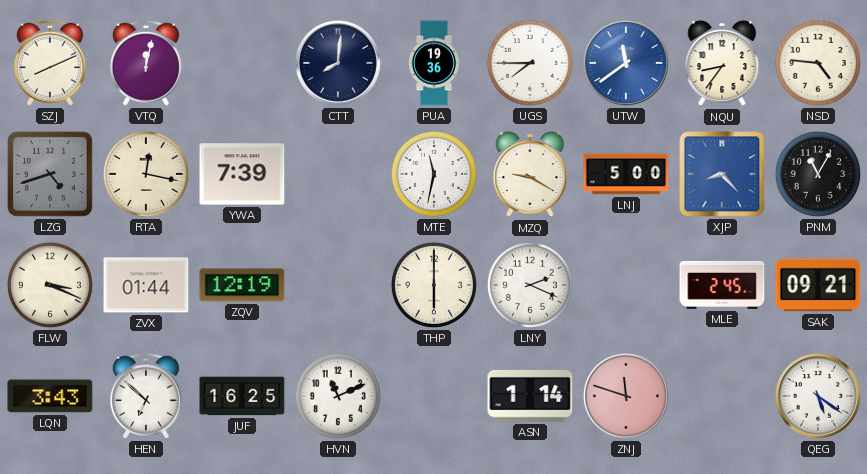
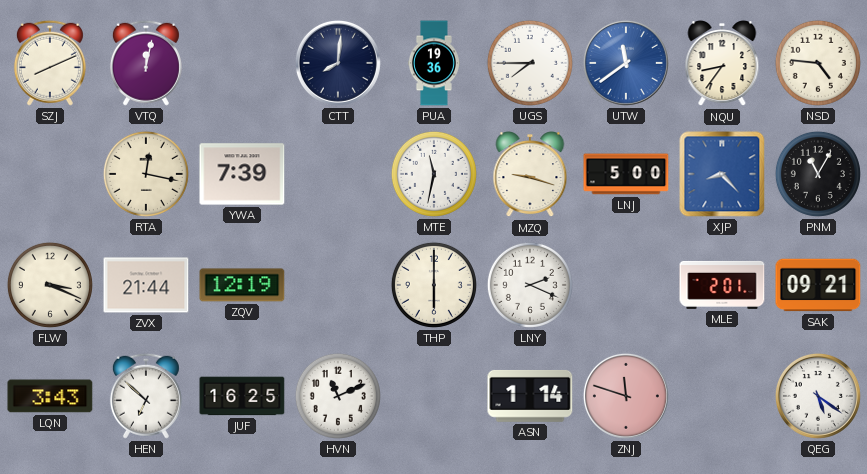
LZG: 4:42 -> none (50, 174)
MZQ: 9:20 -> 9:18 (530, 175)
ZVX: 01:44 -> 21:44 (146, 285)
MLE: 2:45 -> 2:01 (722, 285)
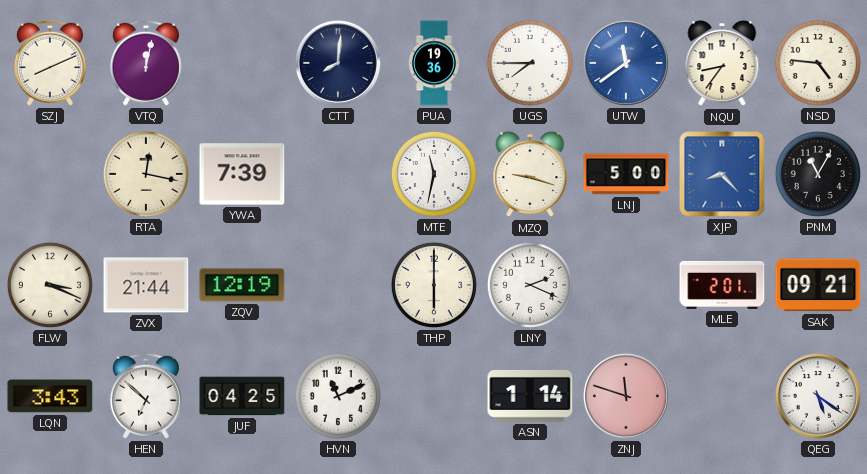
JUF: 16:25 -> 04:25 (242, 396)
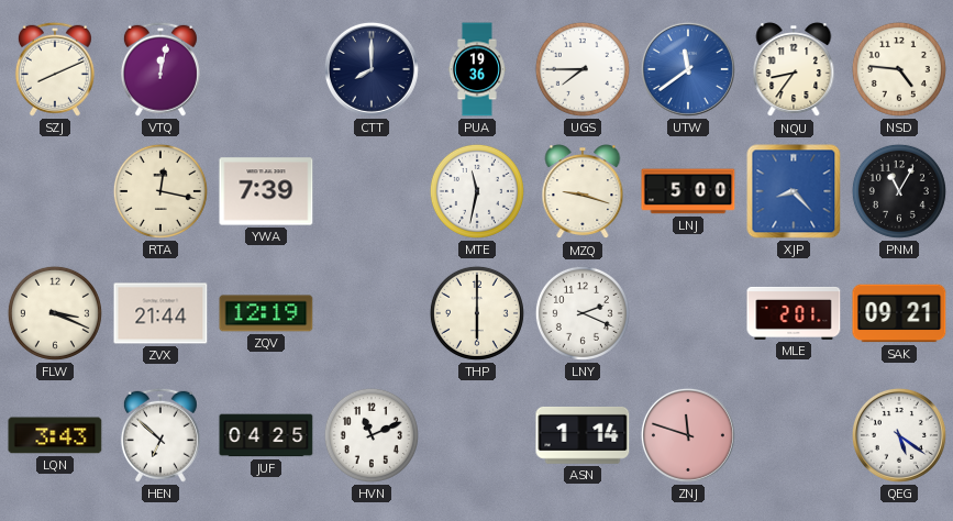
CTT: 8:01 -> 8:00 (372, 69)
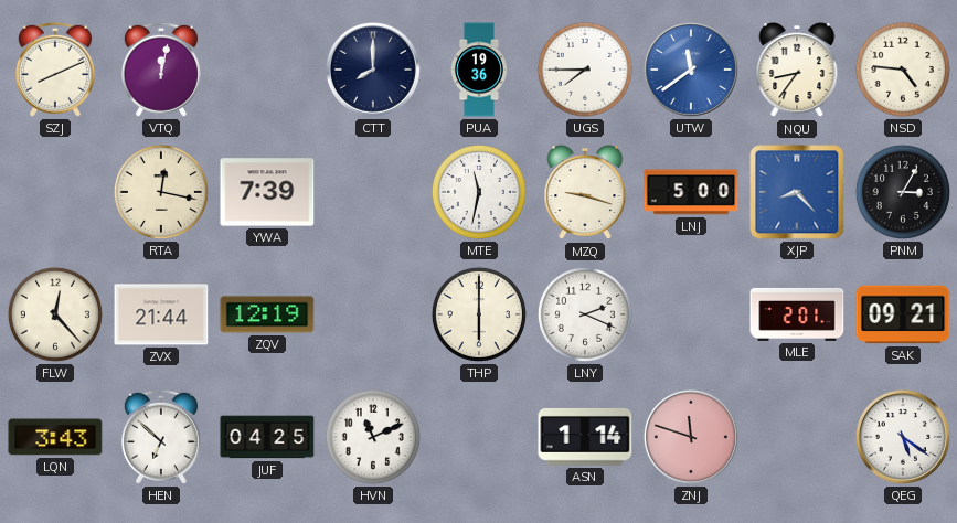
PNM: 11:05 -> 3:05 (903, 192)
FLW: 3:19 -> 12:23 (55, 314)
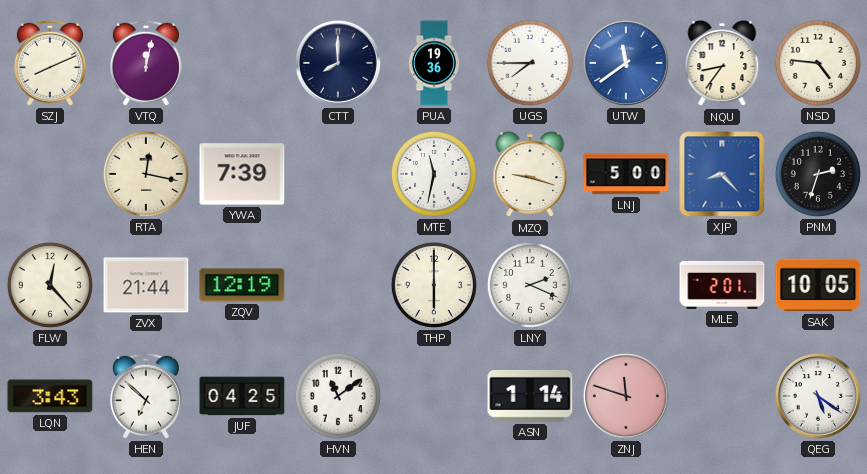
PNM: 3:05 -> 2:33 (818, 174)
SAK: 09:21 -> 10:05 (818, 285)
HVN: 11:11 -> 11:09 (338, 396)
